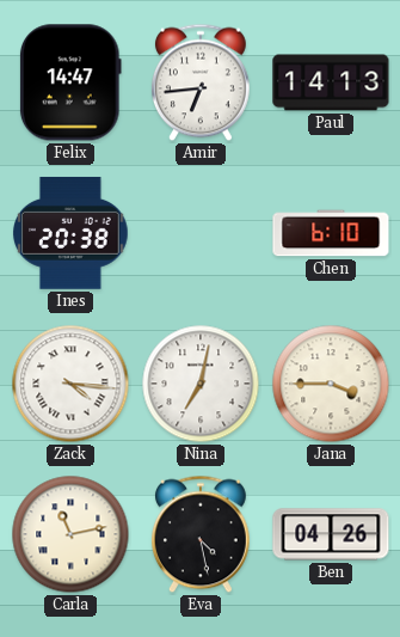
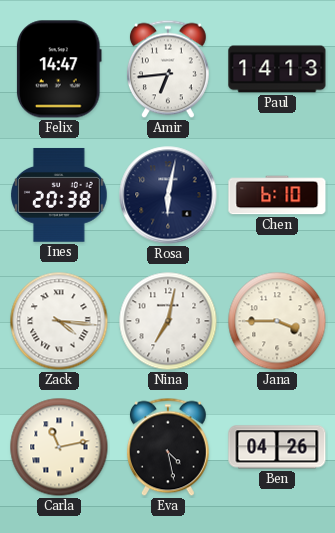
Rosa: none -> 6:02 (168, 195)
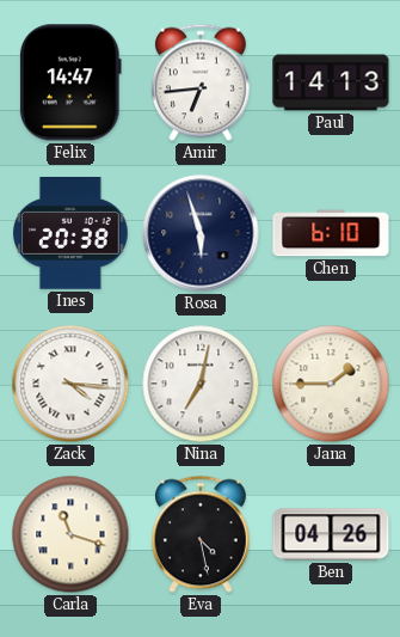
Rosa: 6:02 -> 5:57 (201, 233)
Jana: 3:45 -> 1:45 (331, 384)
Carla: 11:13 -> 11:18 (70, 534)
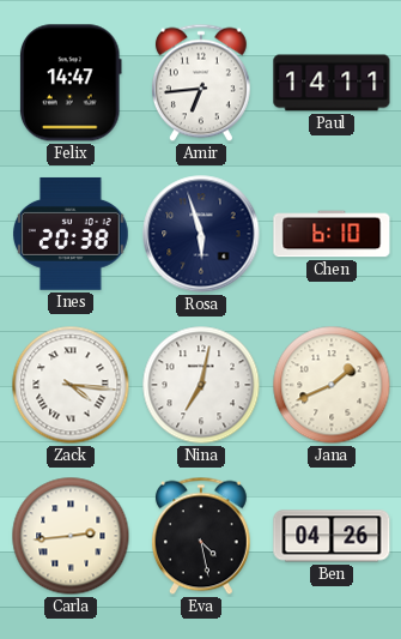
Paul: 14:13 -> 14:11 (332, 83)
Jana: 1:45 -> 1:41 (332, 385)
Carla: 11:18 -> 2:44 (71, 536)
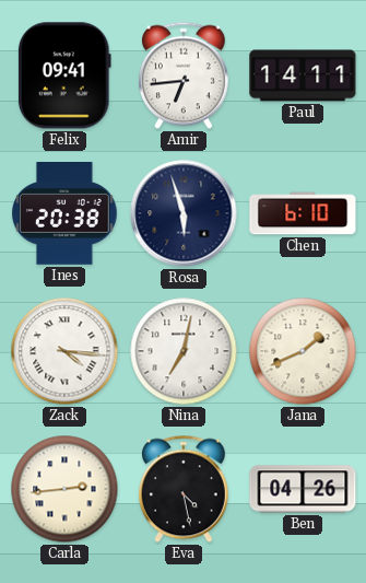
Felix: 14:47 -> 09:41 (64, 75)
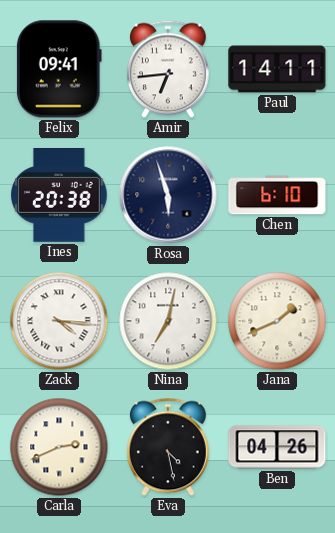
Carla: 2:44 -> 2:41 (59, 447)
